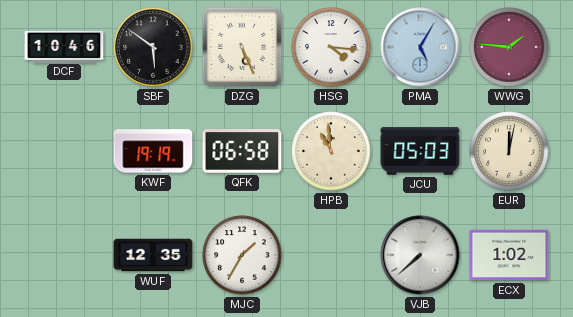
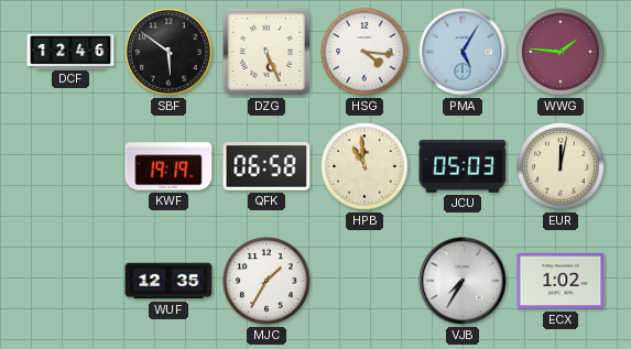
DCF: 10:46 -> 12:46 (70, 51)
VJB: 7:38 -> 7:35 (463, 281)
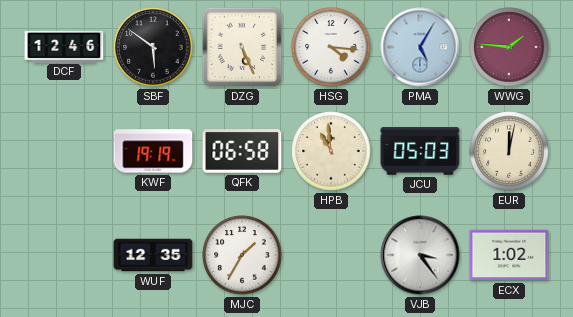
VJB: 7:35 -> 3:24 (420, 255)
